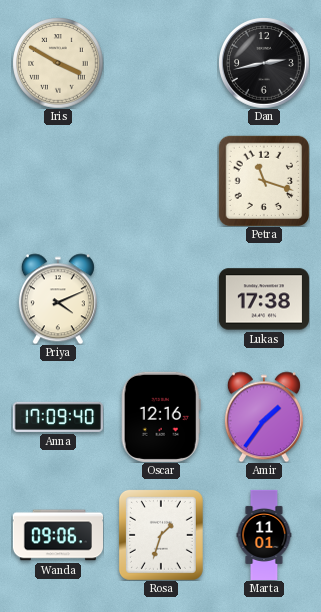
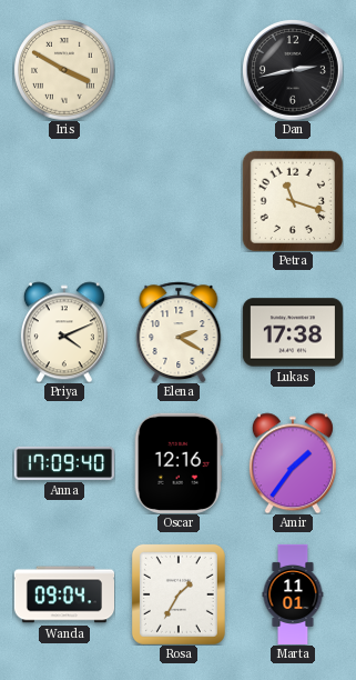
Elena: none -> 2:20 (179, 332)
Wanda: 09:06 -> 09:04 (63, 594)
Rosa: 1:33 -> 1:35 (179, 594)
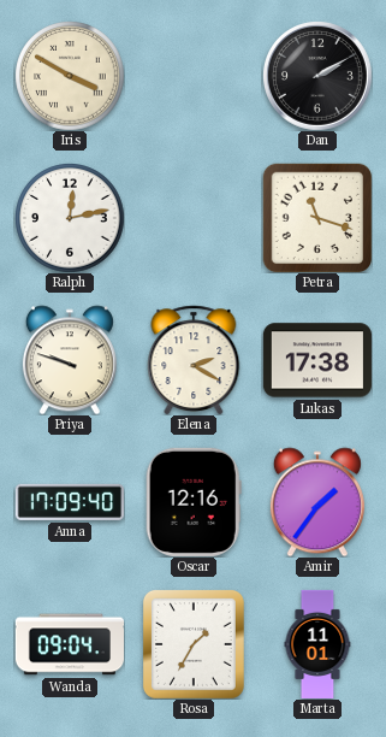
Dan: 2:43 -> 2:10 (317, 76)
Ralph: none -> 12:13 (70, 218)
Priya: 4:11 -> 9:48 (70, 360)
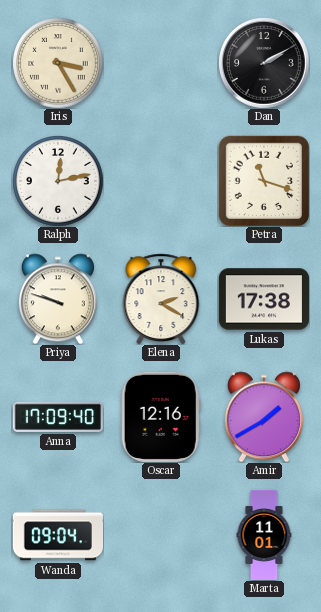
Iris: 3:50 -> 3:25 (58, 63)
Amir: 1:36 -> 1:40 (264, 417)
Rosa: 1:35 -> none (194, 644)
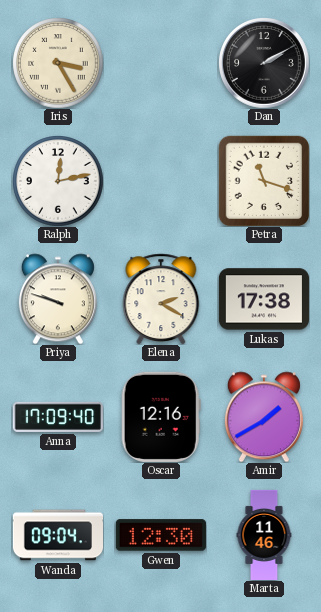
Gwen: none -> 12:30 (161, 535)
Marta: 11:01 -> 11:46 (264, 534)
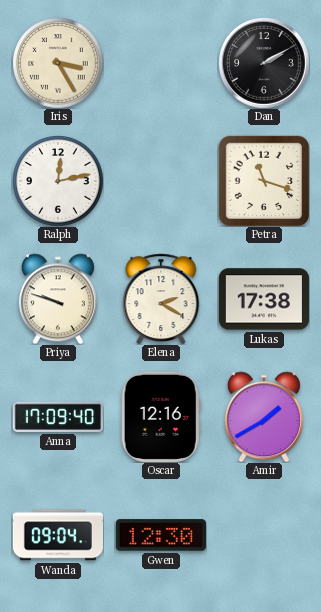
Marta: 11:46 -> none (264, 534)
